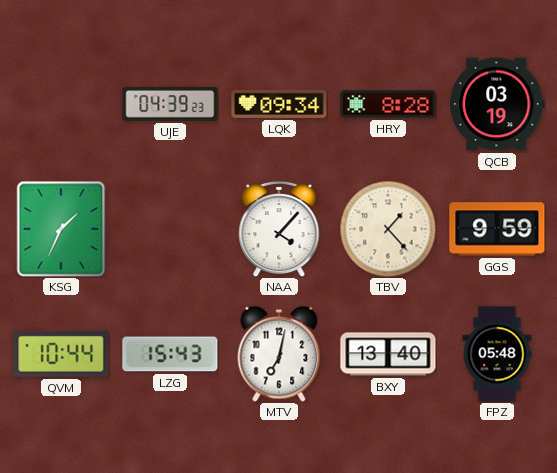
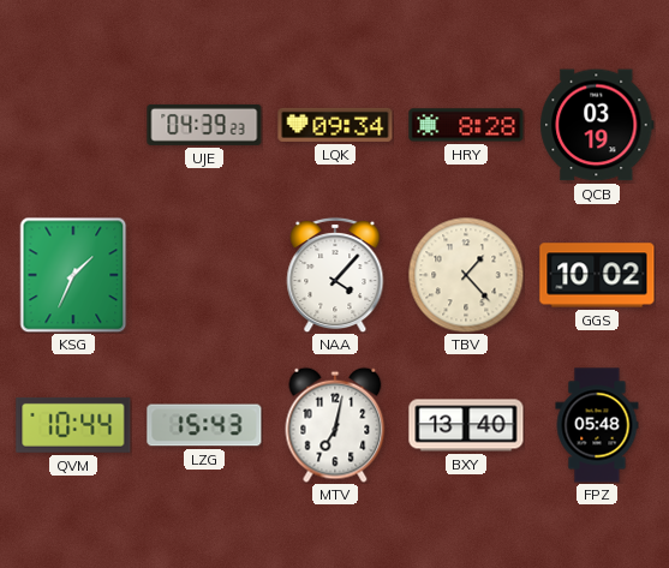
GGS: 9:59 -> 10:02 (597, 275)
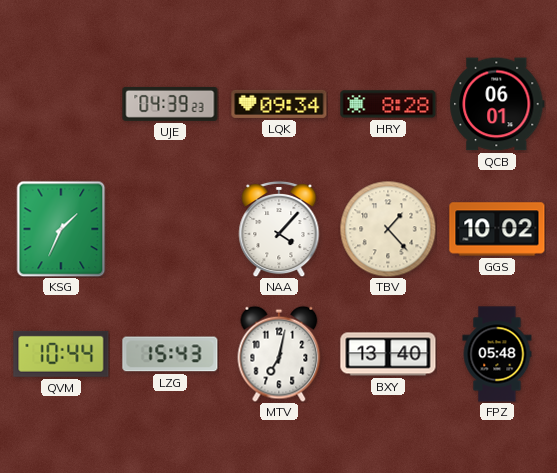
QCB: 03:19 -> 06:01 (497, 104)
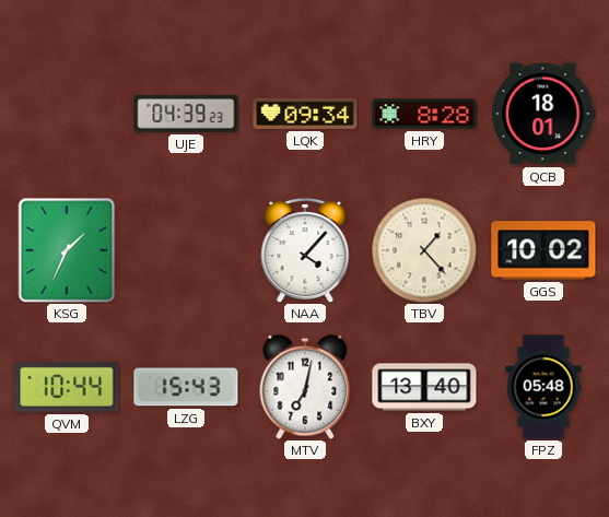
QCB: 06:01 -> 18:01 (543, 114)
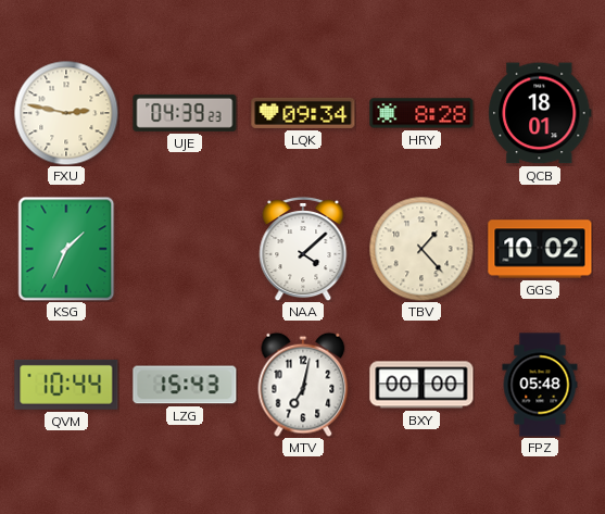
FXU: none -> 2:47 (66, 113)
NAA: 4:07 -> 4:08 (303, 249)
BXY: 13:40 -> 00:00 (421, 385)
